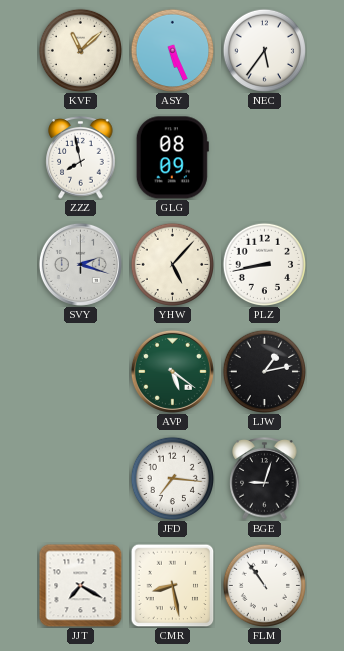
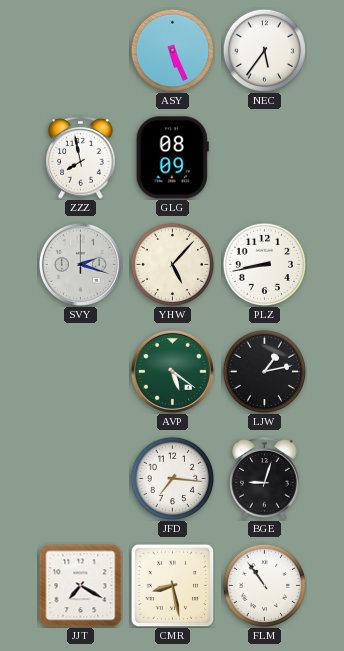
KVF: 11:08 -> none (80, 50)
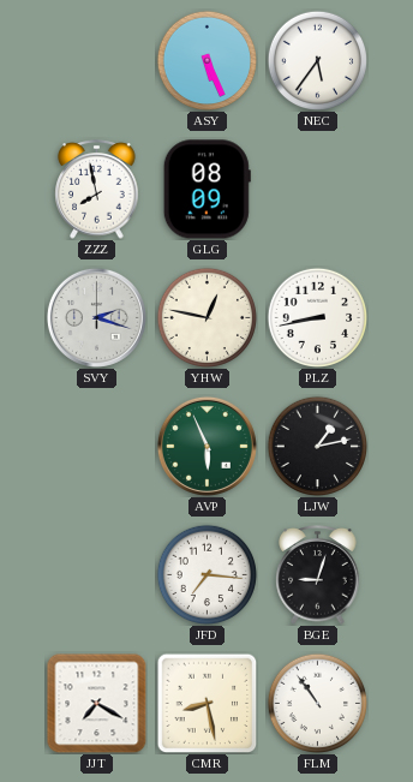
YHW: 5:07 -> 12:47 (206, 317)
AVP: 5:21 -> 5:56 (206, 446)
